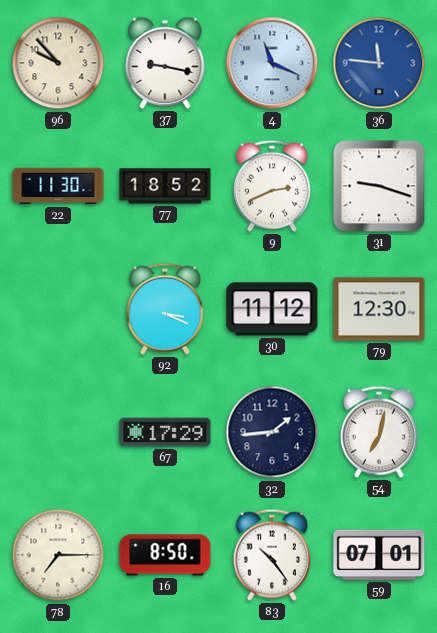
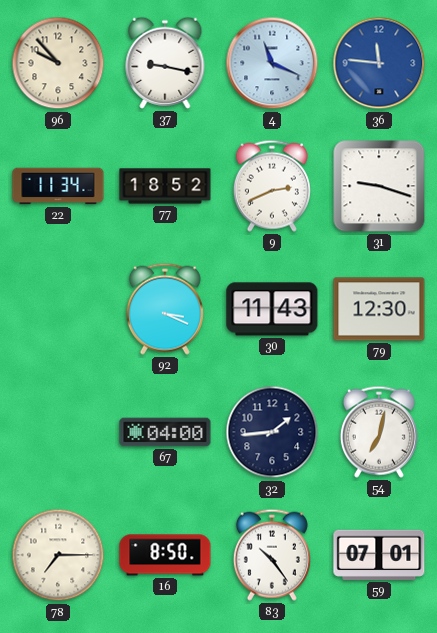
22: 11:30 -> 11:34 (58, 186)
30: 11:12 -> 11:43 (272, 309)
67: 17:29 -> 04:00 (165, 432)
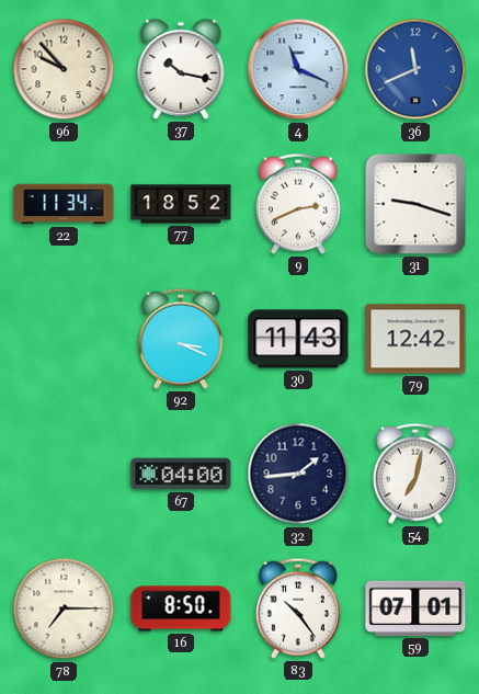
37: 9:17 -> 10:17 (181, 69)
36: 11:46 -> 11:41 (415, 69)
79: 12:30 -> 12:42 (415, 339)
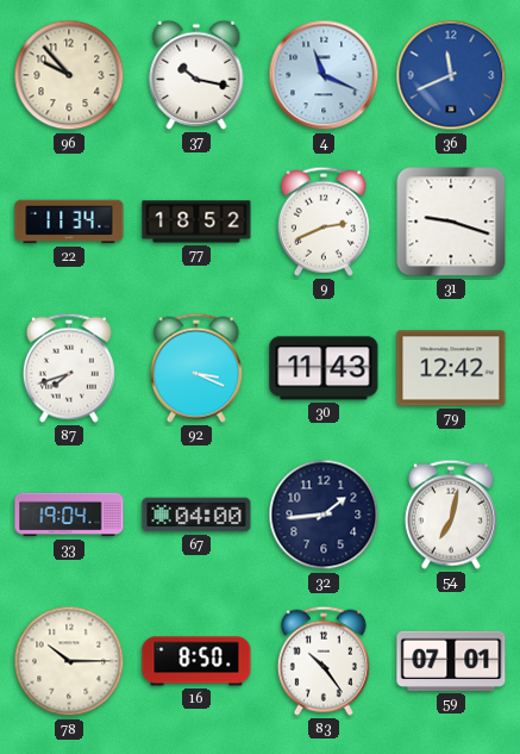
87: none -> 7:42 (69, 368)
33: none -> 19:04 (69, 515)
78: 7:15 -> 10:15 (69, 661)
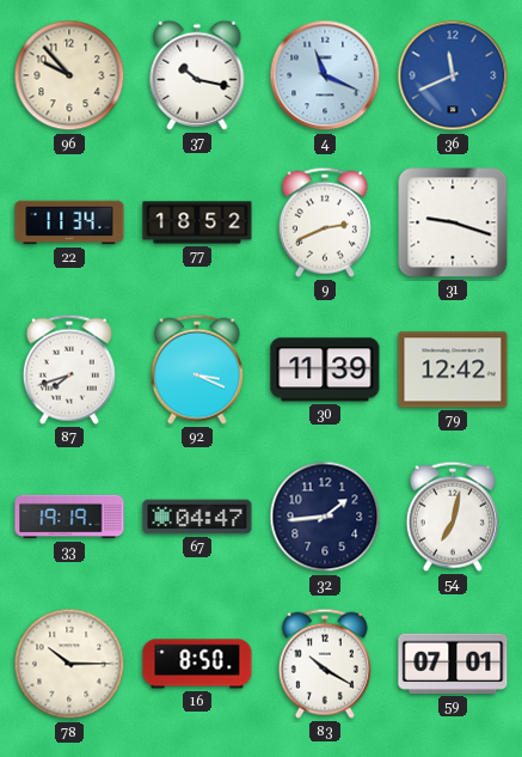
30: 11:43 -> 11:39 (325, 370)
33: 19:04 -> 19:19 (69, 517)
67: 04:00 -> 04:47 (197, 517)
83: 10:24 -> 10:20 (325, 664)
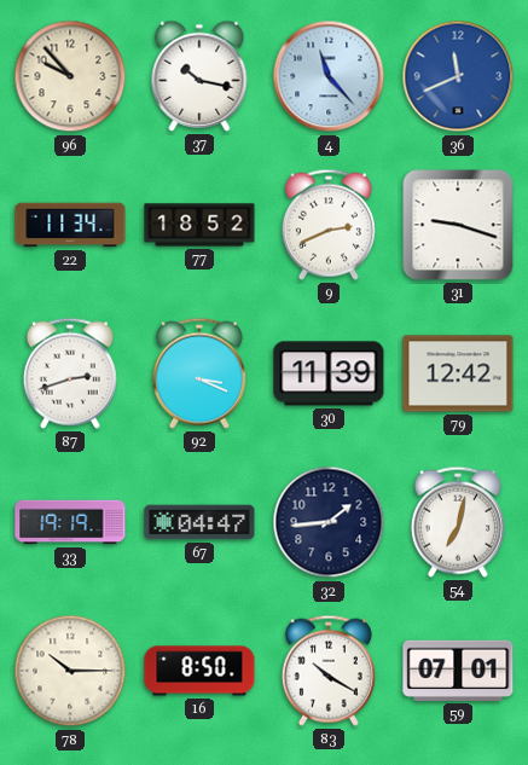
4: 11:19 -> 11:23 (329, 76)
87: 7:42 -> 2:42 (70, 373)
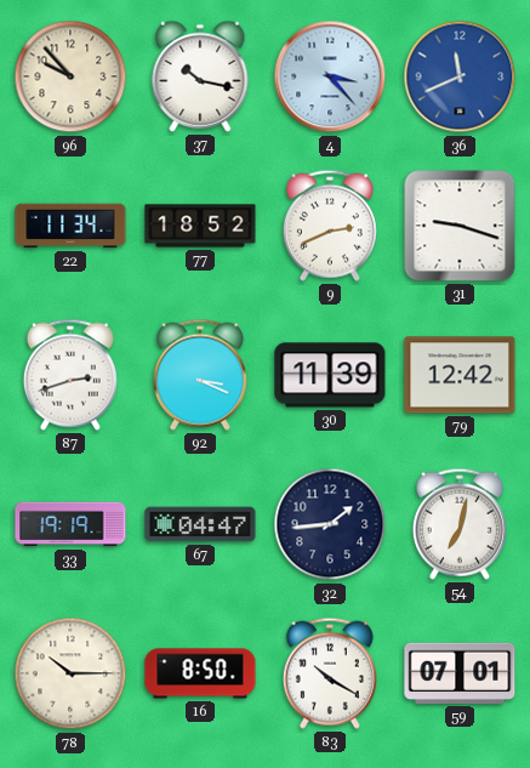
4: 11:23 -> 3:23 (330, 76)
